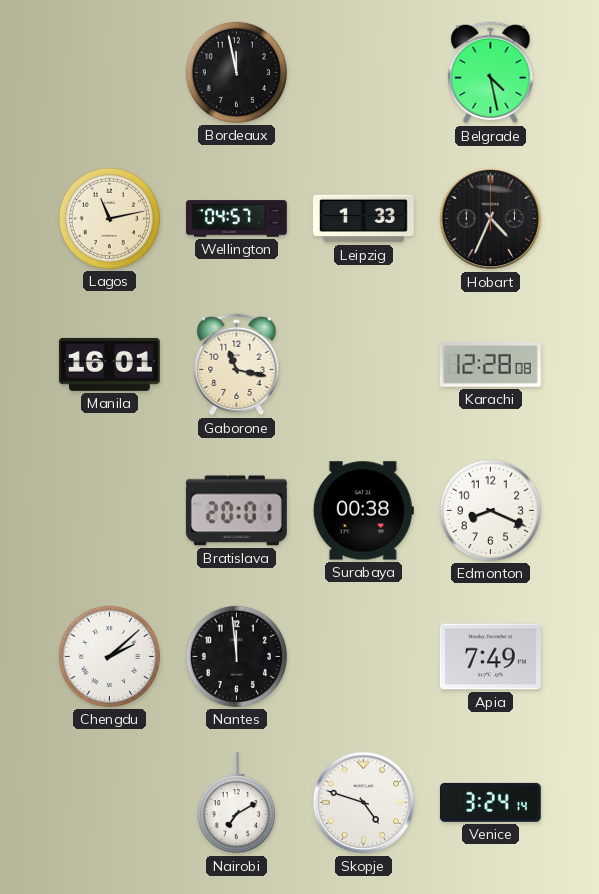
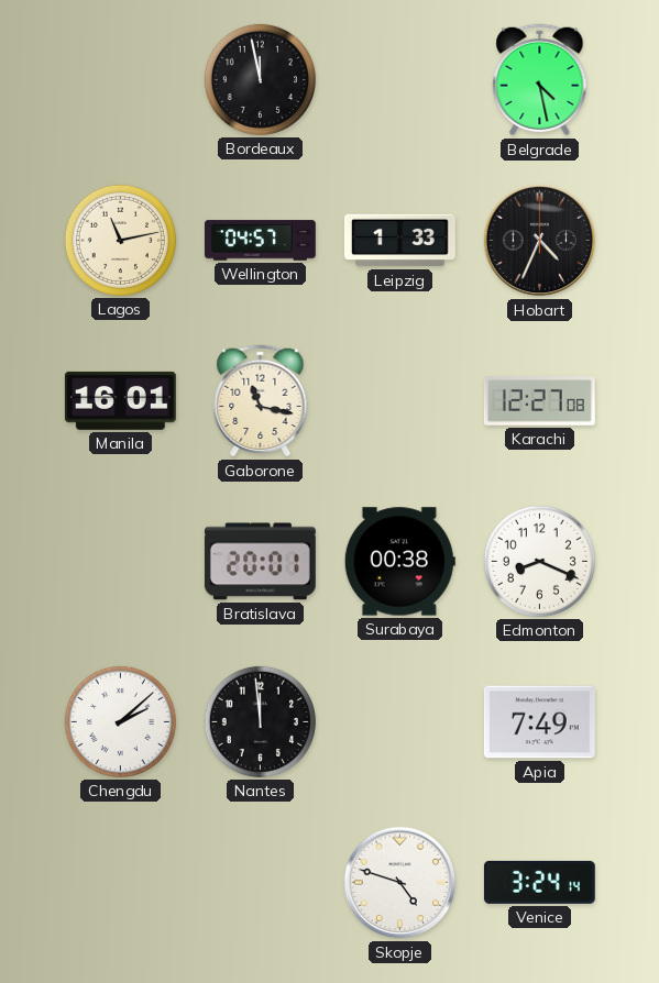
Karachi: 12:28 -> 12:27 (539, 401)
Nairobi: 7:10 -> none (236, 803)
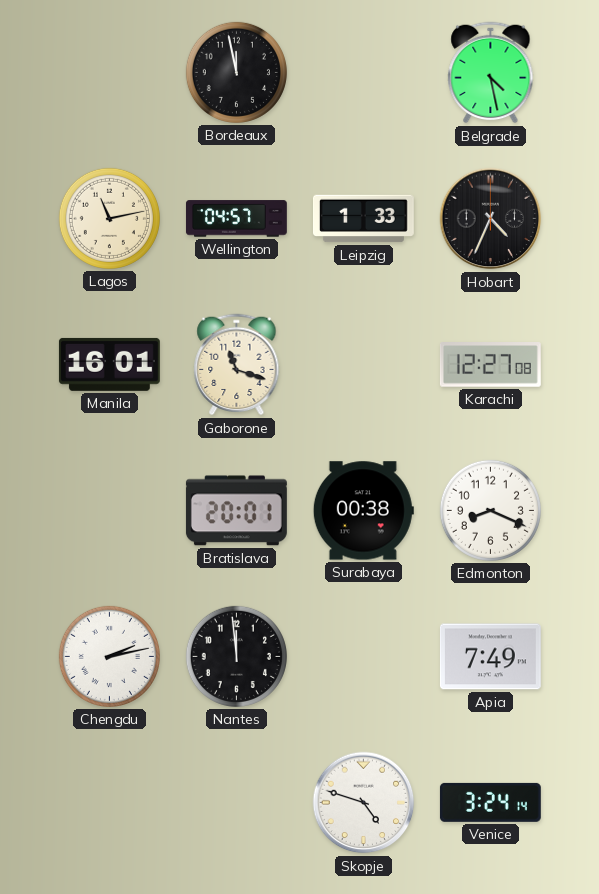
Gaborone: 11:17 -> 11:18 (237, 365)
Chengdu: 2:08 -> 2:13 (109, 656)
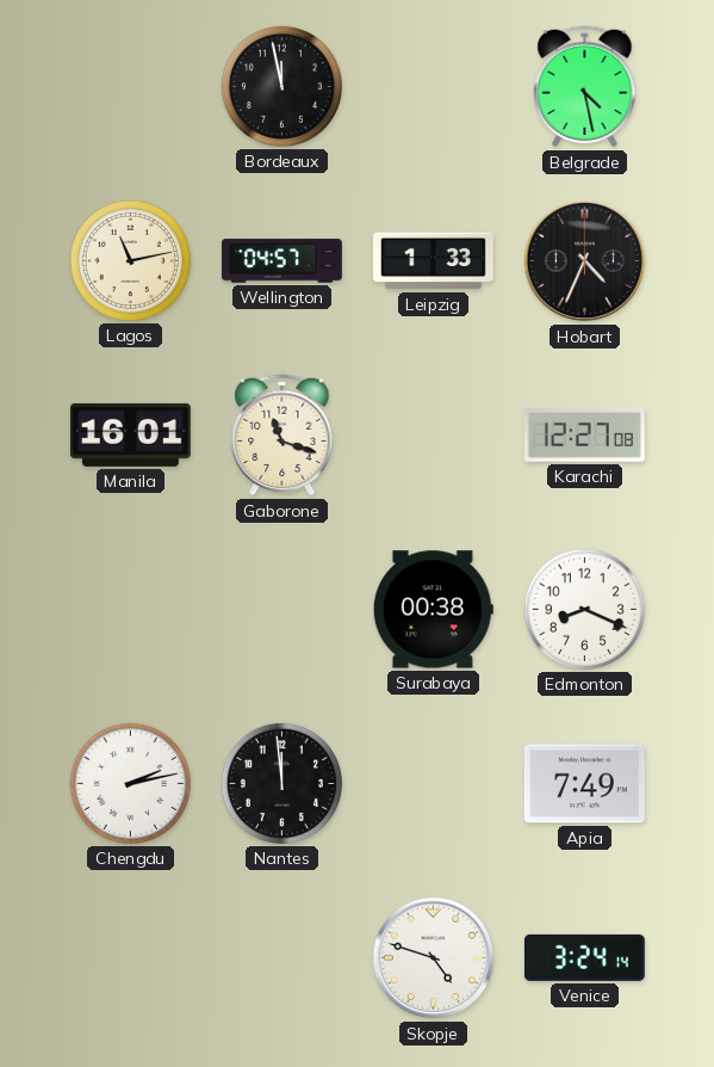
Bratislava: 20:01 -> none (236, 511)
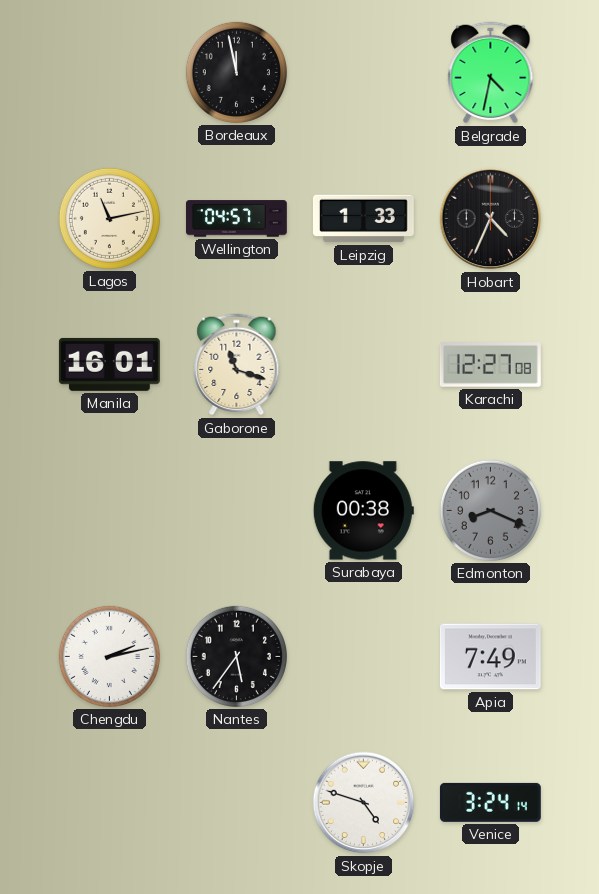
Belgrade: 4:28 -> 4:32 (491, 73)
Edmonton dial: white -> grey (490, 510)
Nantes: 11:59 -> 5:36 (236, 656)
